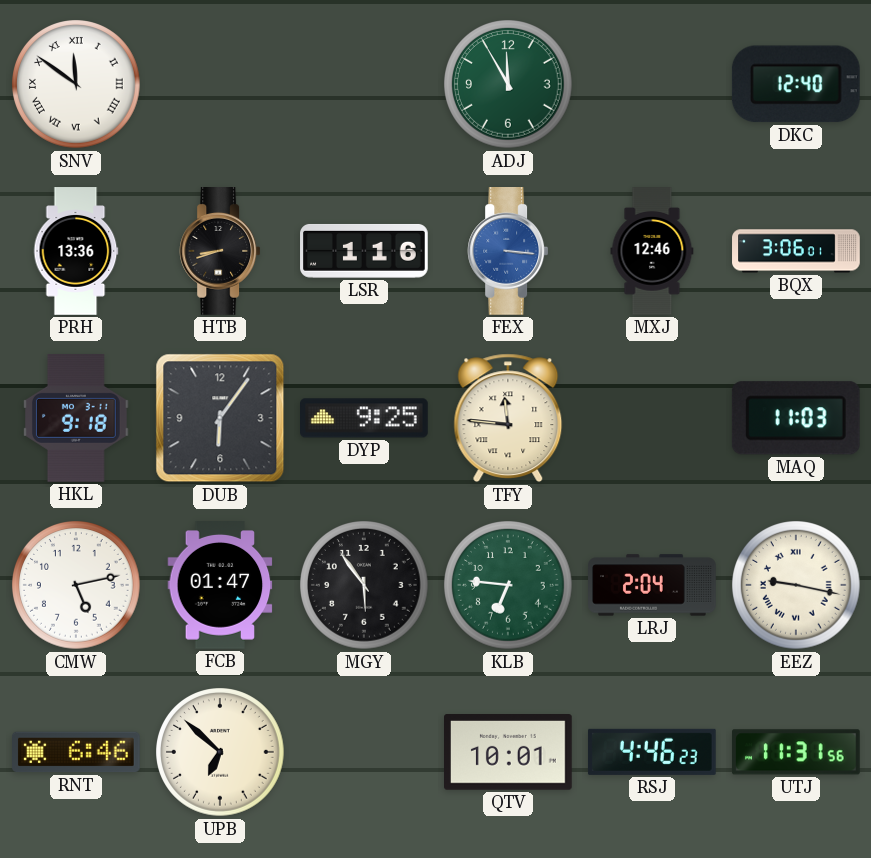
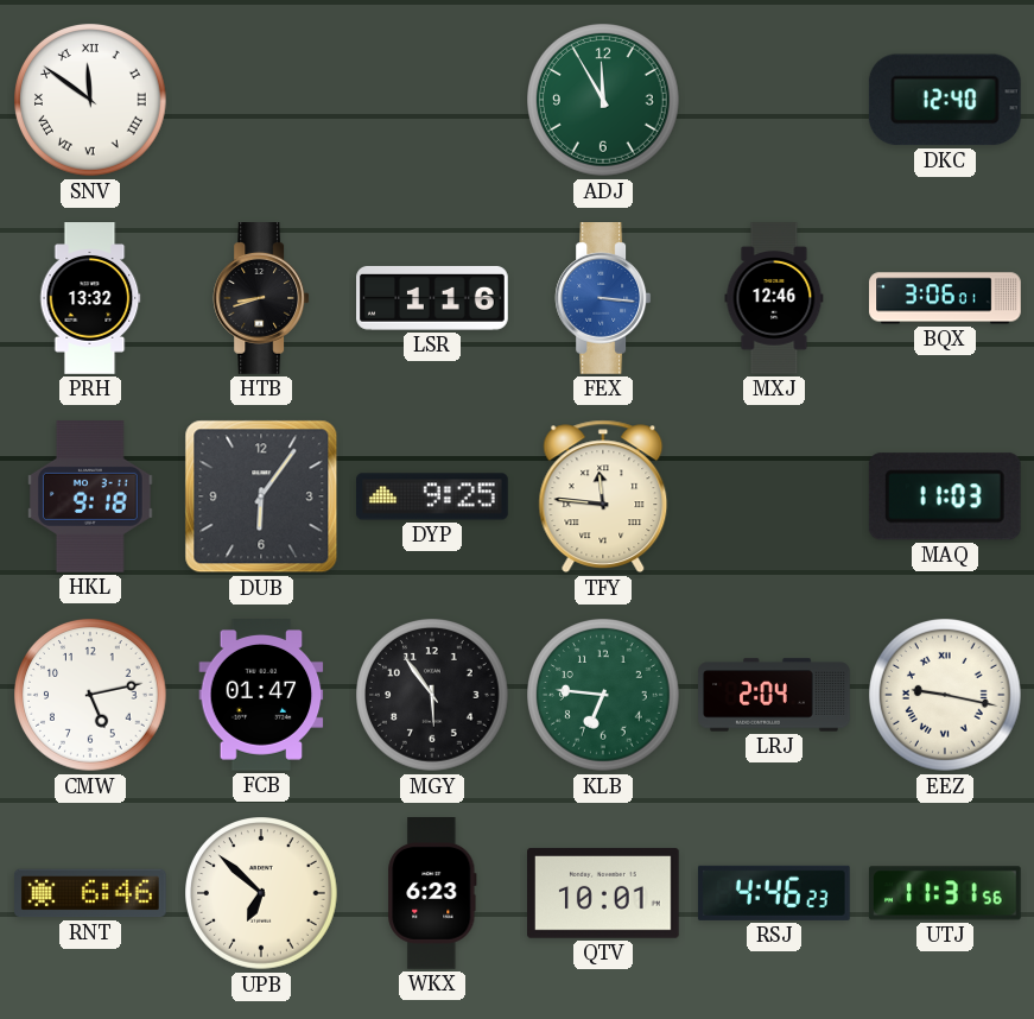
PRH: 13:36 -> 13:32 (90, 298)
WKX: none -> 6:23 (432, 894)
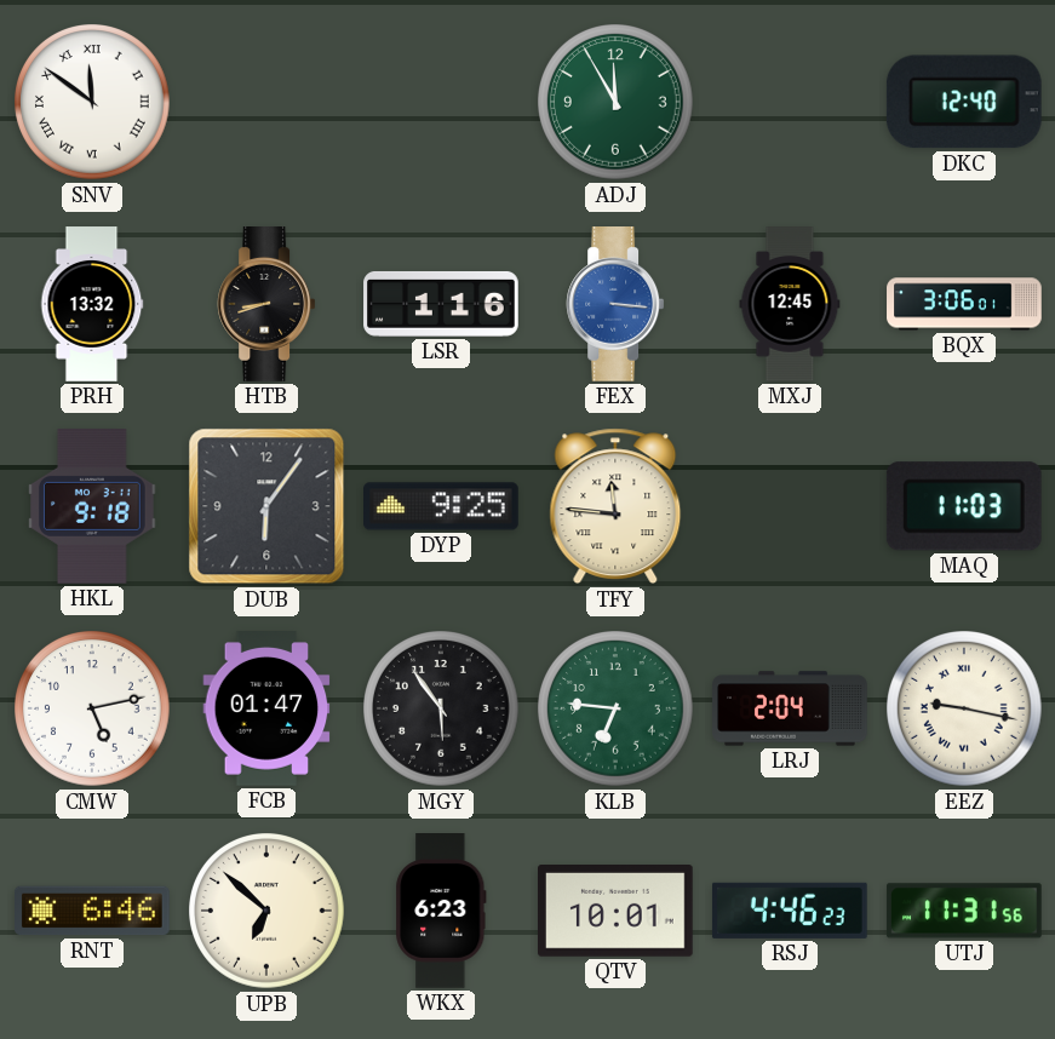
MXJ: 12:46 -> 12:45 (790, 304)
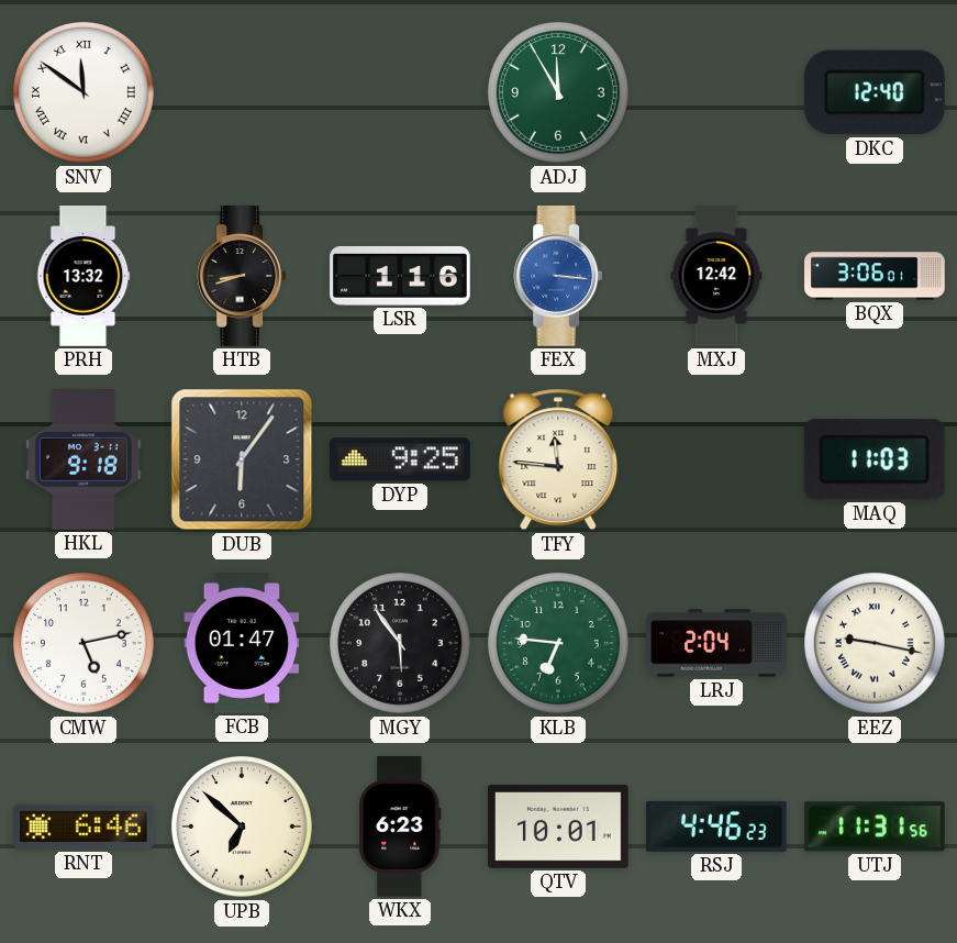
MXJ: 12:45 -> 12:42 (716, 276)
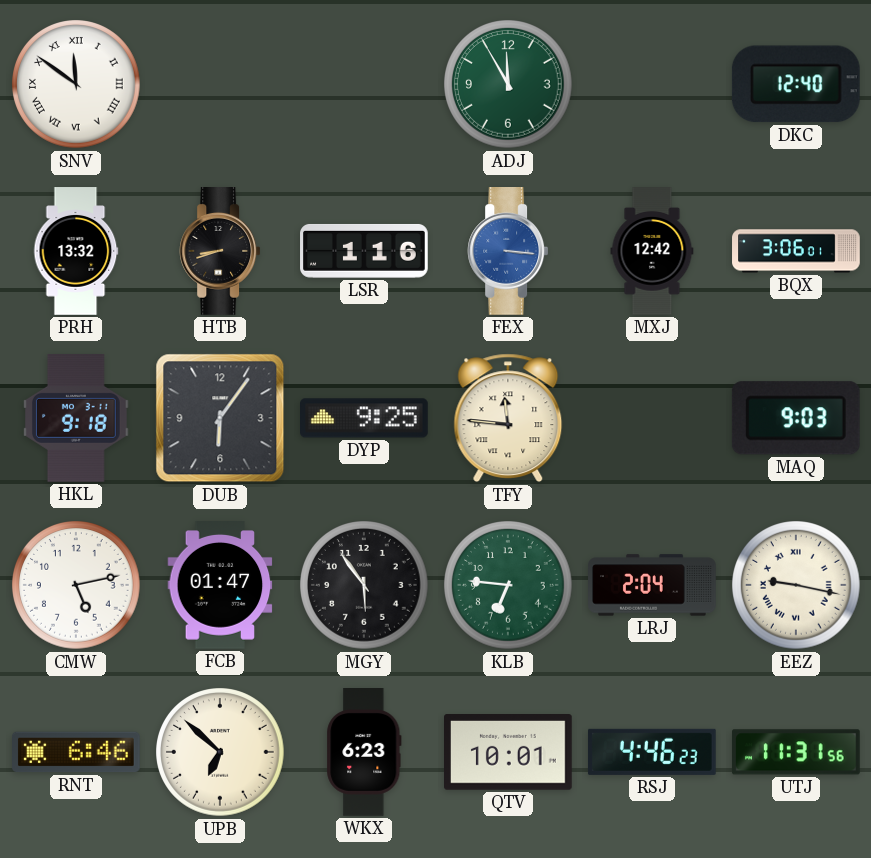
MAQ: 11:03 -> 9:03 (796, 418)
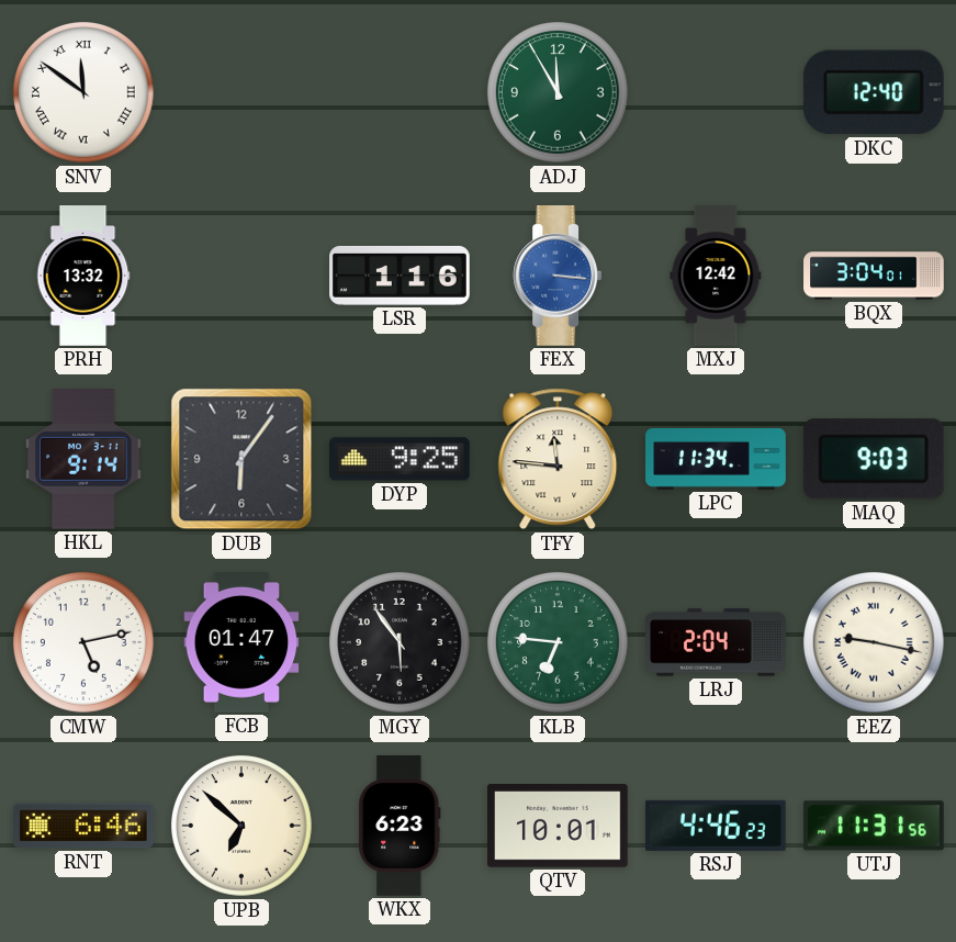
HTB: 8:42 -> none (220, 252)
BQX: 3:06 -> 3:04 (874, 276)
HKL: 9:18 -> 9:14 (85, 460)
LPC: none -> 11:34 (716, 460)
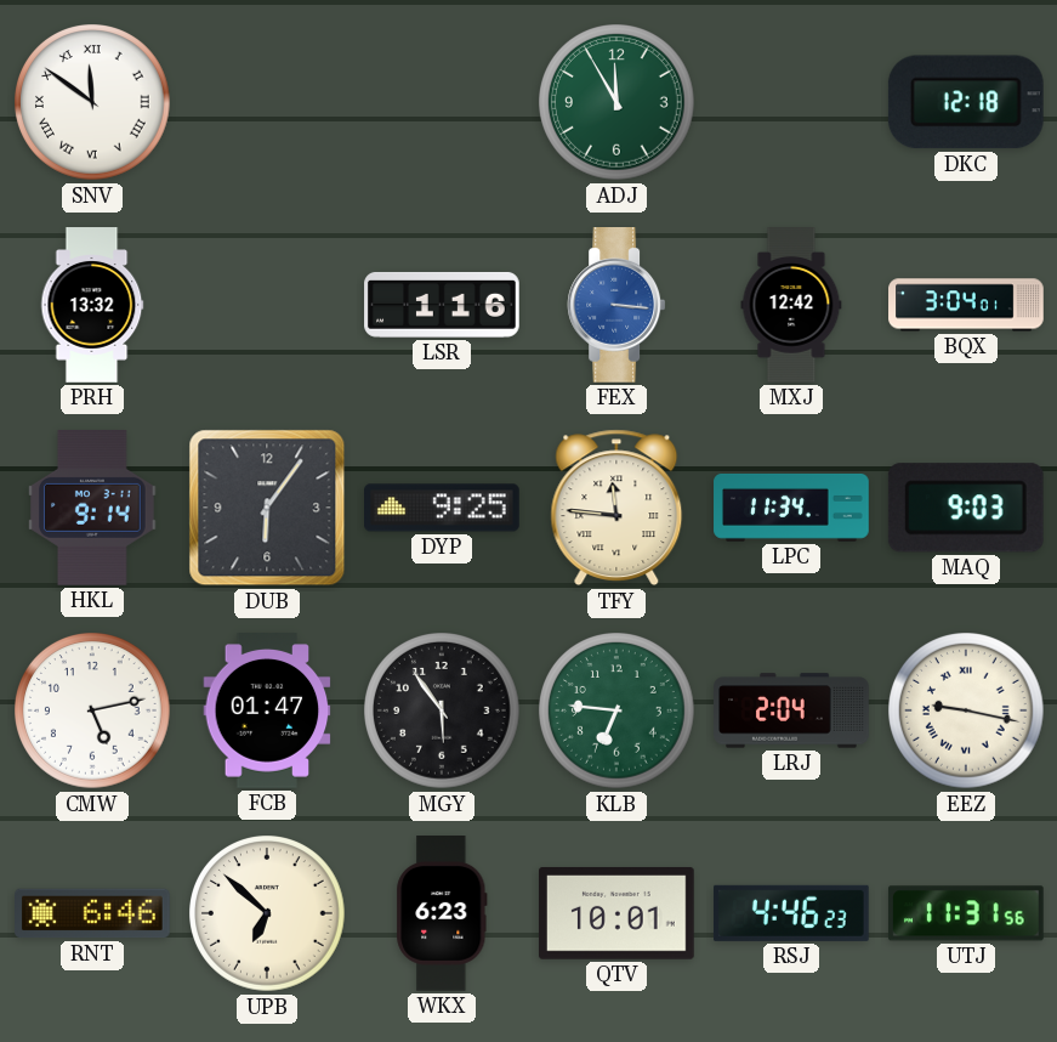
DKC: 12:40 -> 12:18 (966, 102)
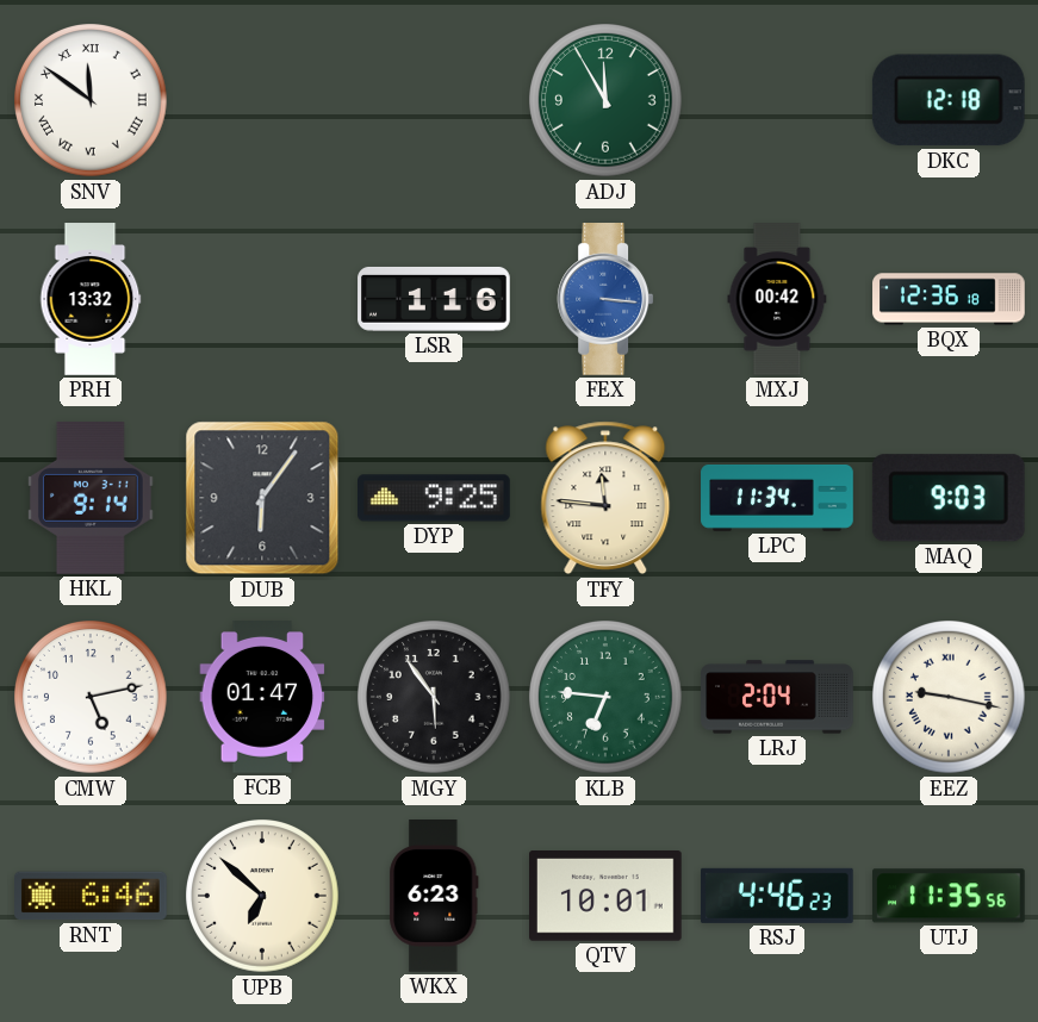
MXJ: 12:42 -> 00:42 (777, 299)
BQX: 3:04 -> 12:36 (949, 299)
UTJ: 11:31 -> 11:35 (949, 896)
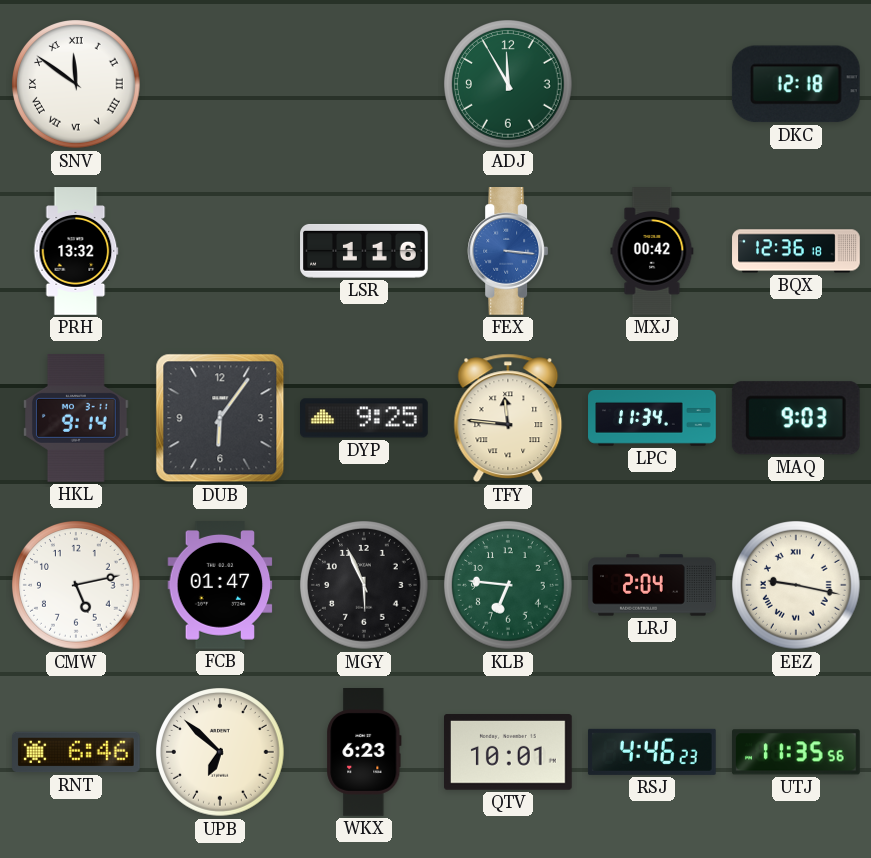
MGY: 5:54 -> 5:56 (365, 586)
